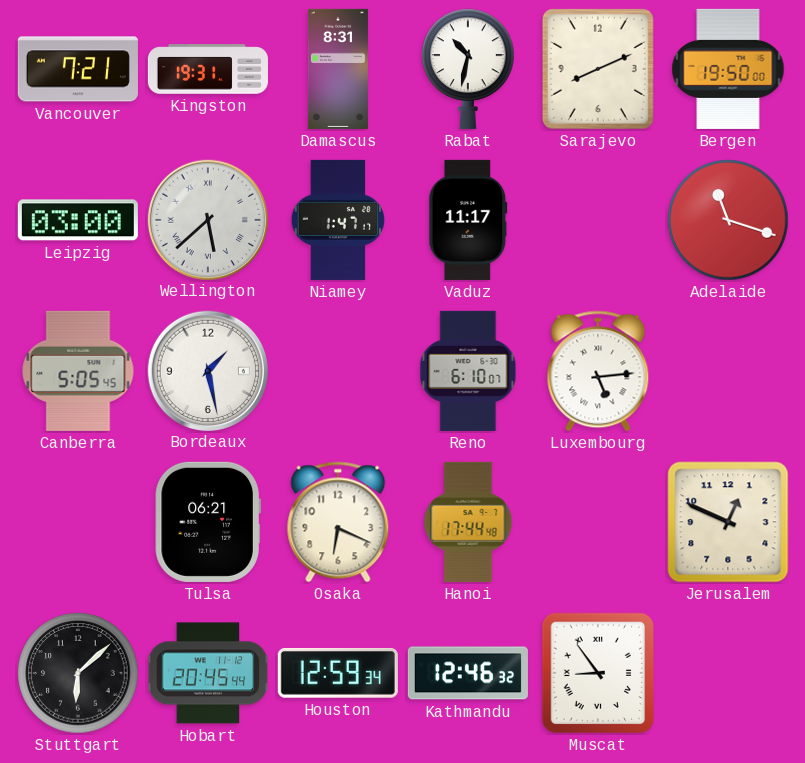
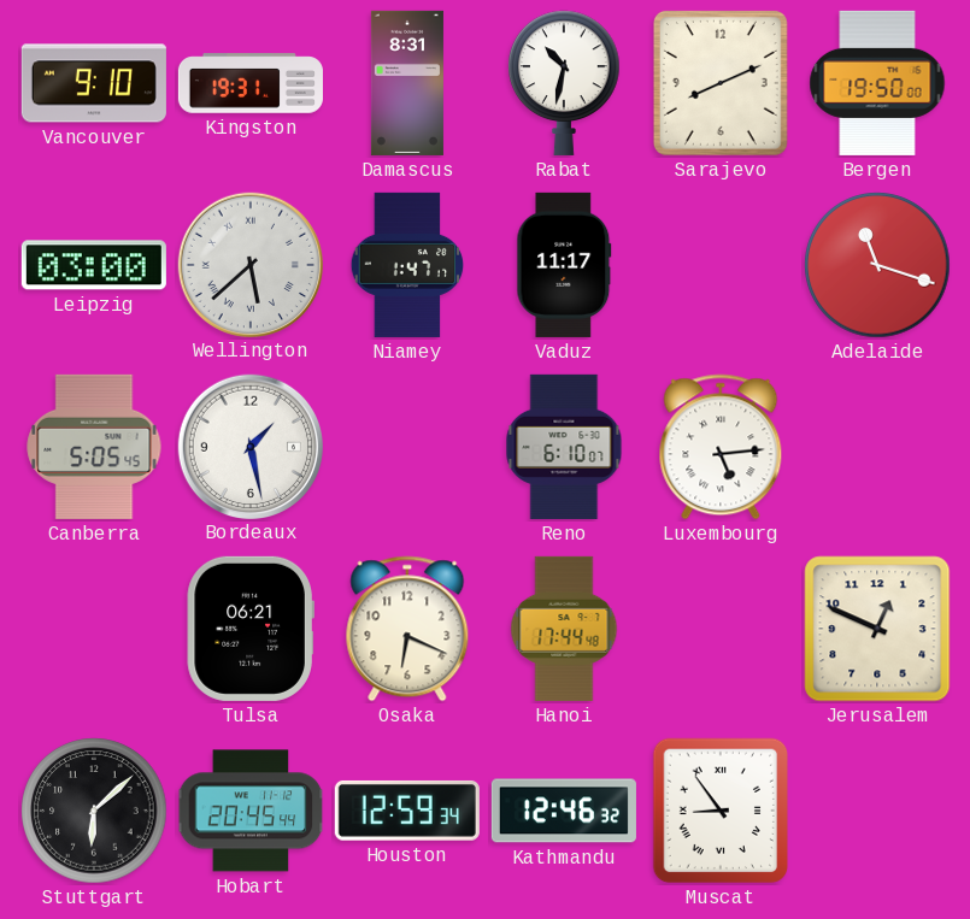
Vancouver: 7:21 -> 9:10 (94, 83)
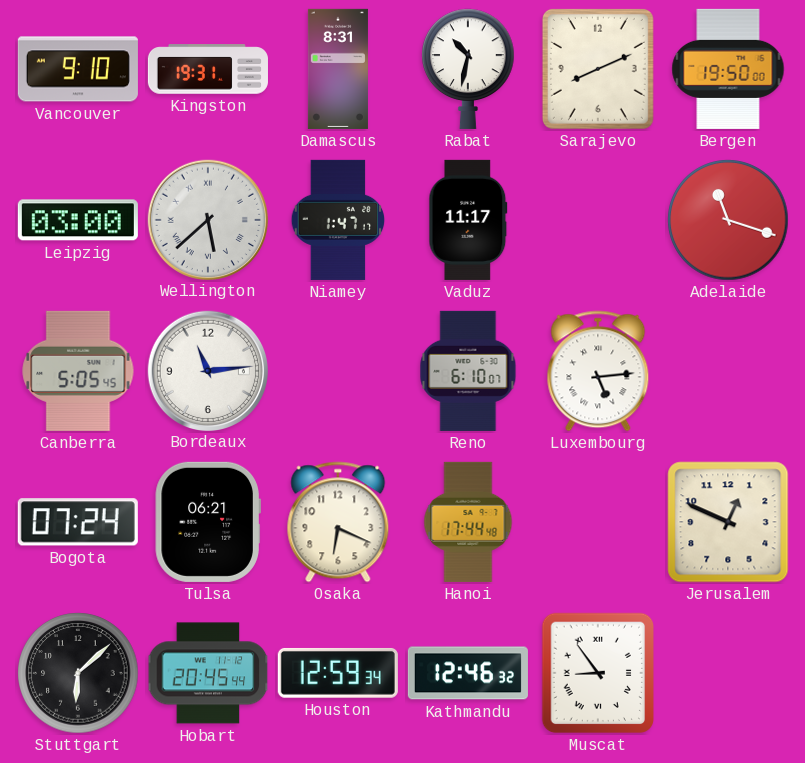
Bordeaux: 1:28 -> 11:14 (207, 370)
Bogota: none -> 07:24 (78, 522)
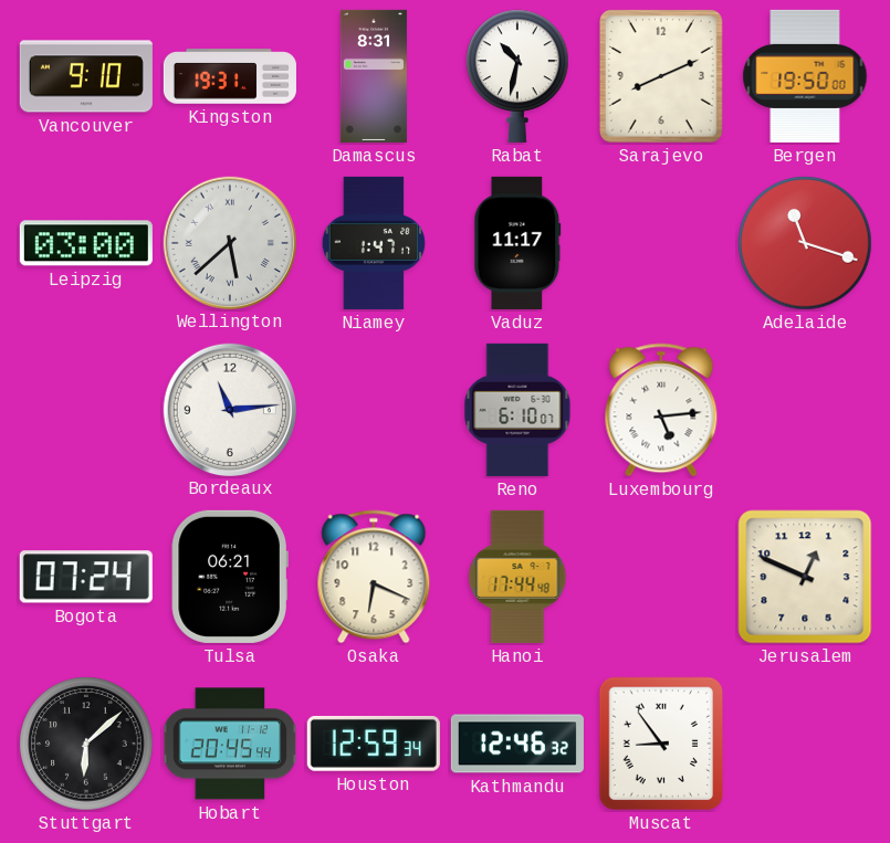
Canberra: 5:05 -> none (78, 371)
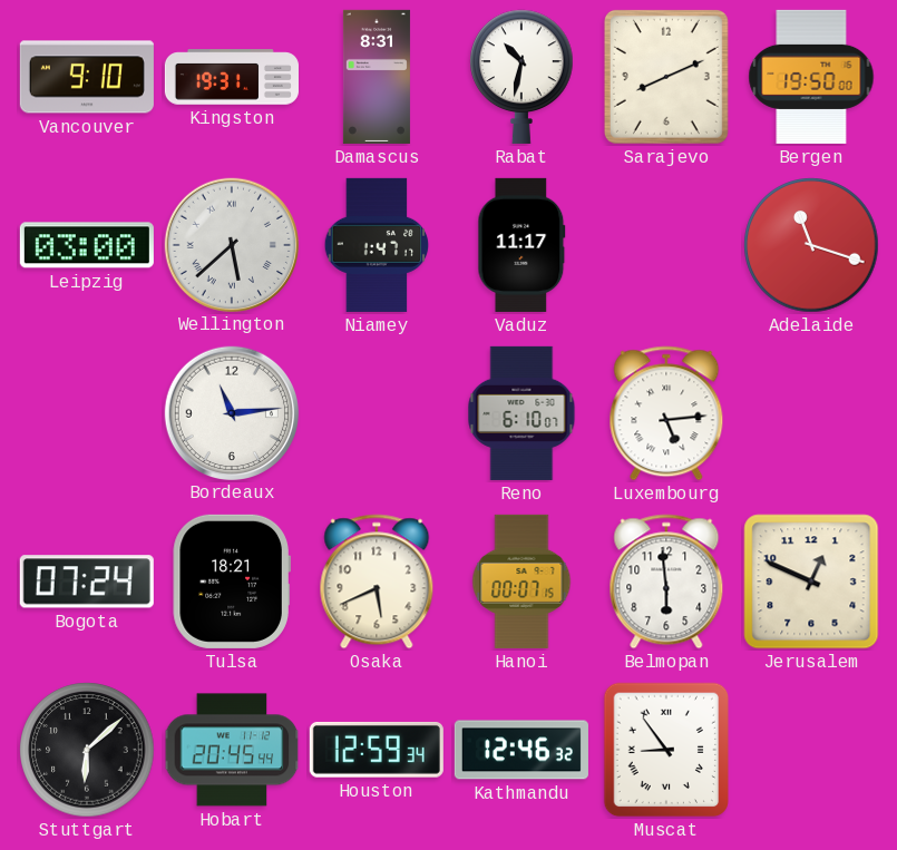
Tulsa: 06:21 -> 18:21 (232, 582)
Osaka: 6:19 -> 5:41 (377, 582)
Hanoi: 17:44 -> 00:07 (521, 582)
Belmopan: none -> 5:59 (666, 582)
